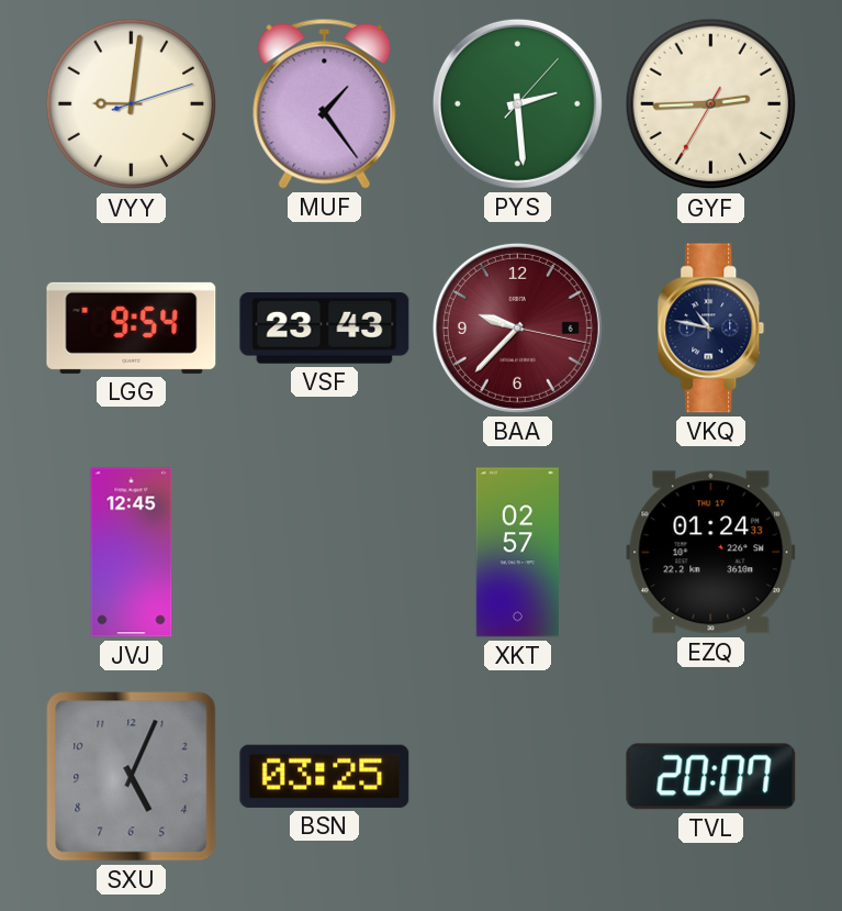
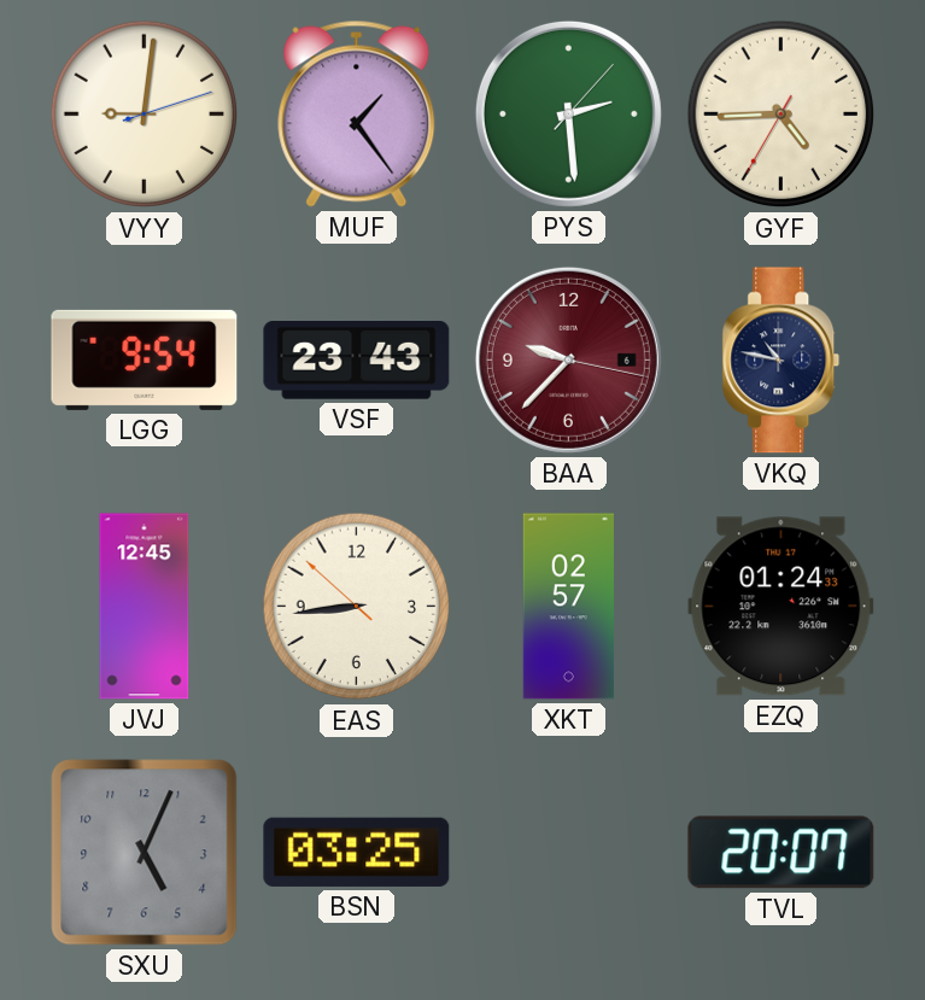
GYF: 2:44 -> 4:44 (781, 115)
EAS: none -> 8:43 (357, 607)
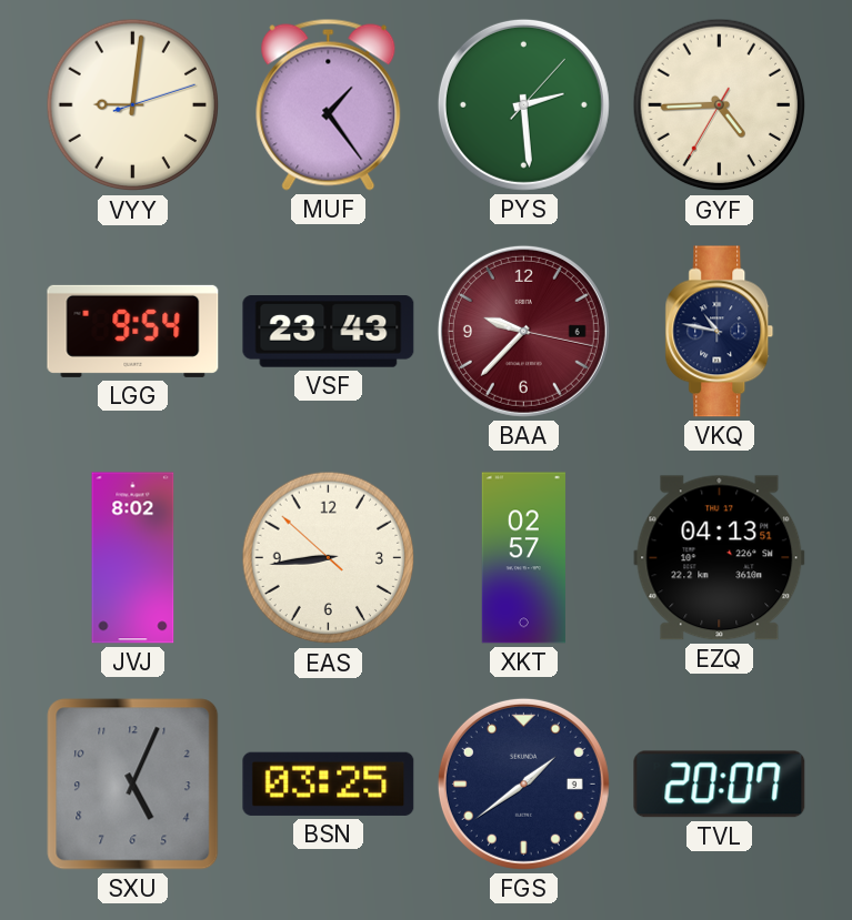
JVJ: 12:45 -> 8:02 (133, 558)
EZQ: 01:24 -> 04:13 (720, 558)
FGS: none -> 1:39 (523, 783)
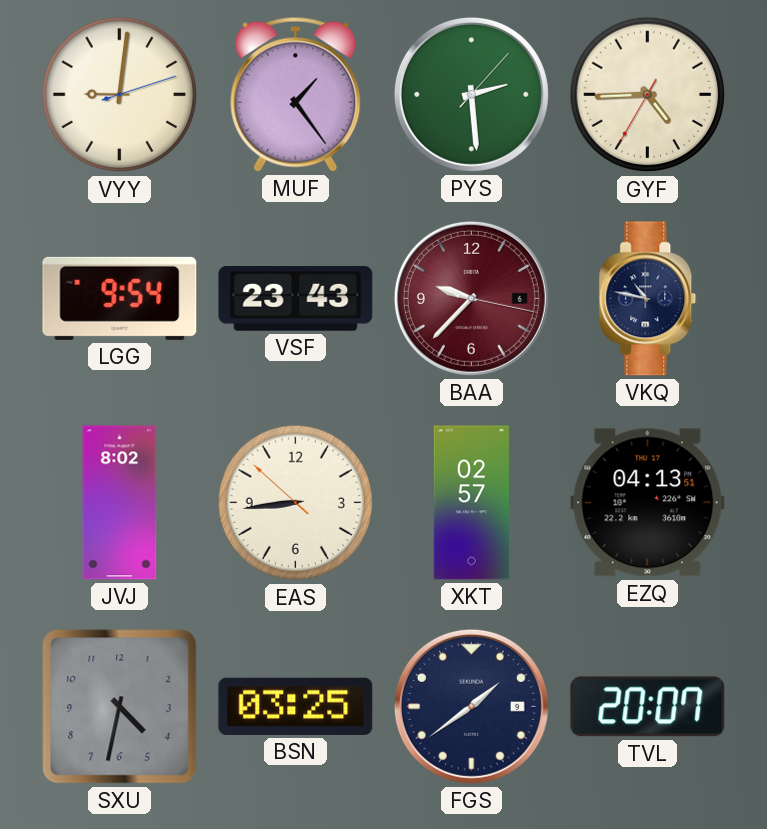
SXU: 5:04 -> 4:32 (120, 707)
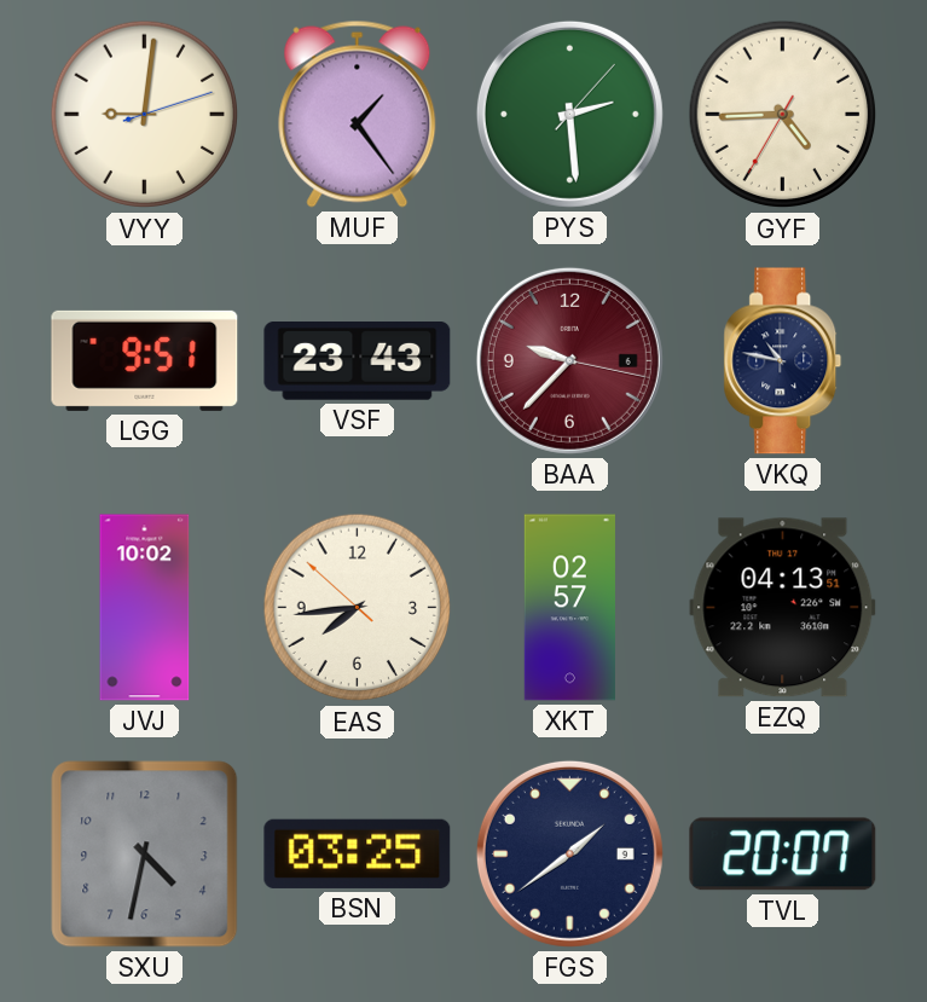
LGG: 9:54 -> 9:51 (145, 360)
JVJ: 8:02 -> 10:02 (145, 608)
EAS: 8:43 -> 7:43 (358, 608)
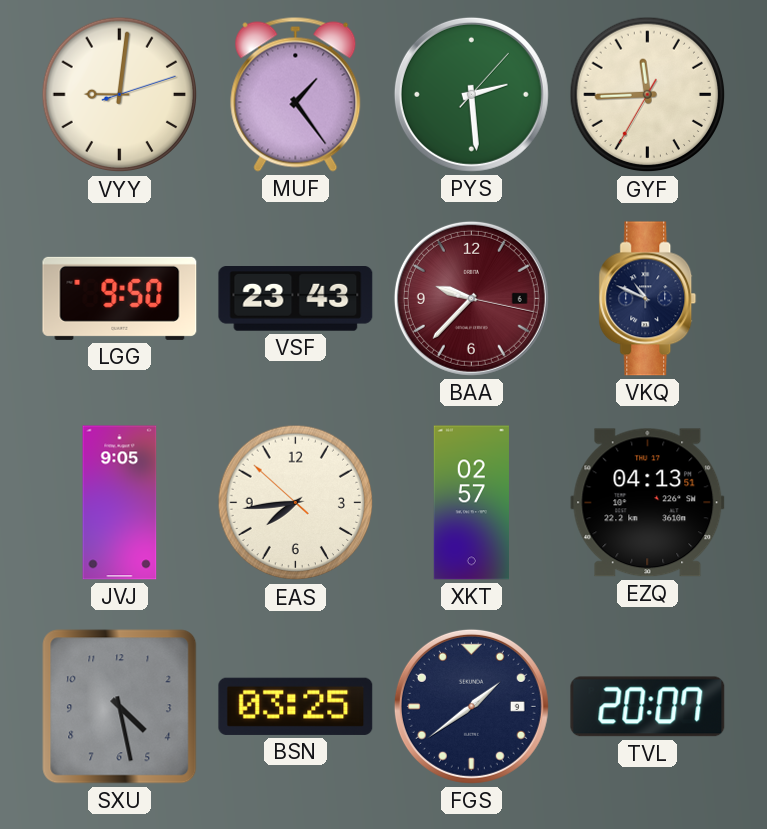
GYF: 4:44 -> 11:44 (648, 95)
LGG: 9:51 -> 9:50 (120, 298)
VKQ: 10:47 -> 10:49 (648, 299)
JVJ: 10:02 -> 9:05 (120, 503)
SXU: 4:32 -> 4:28 (120, 707)
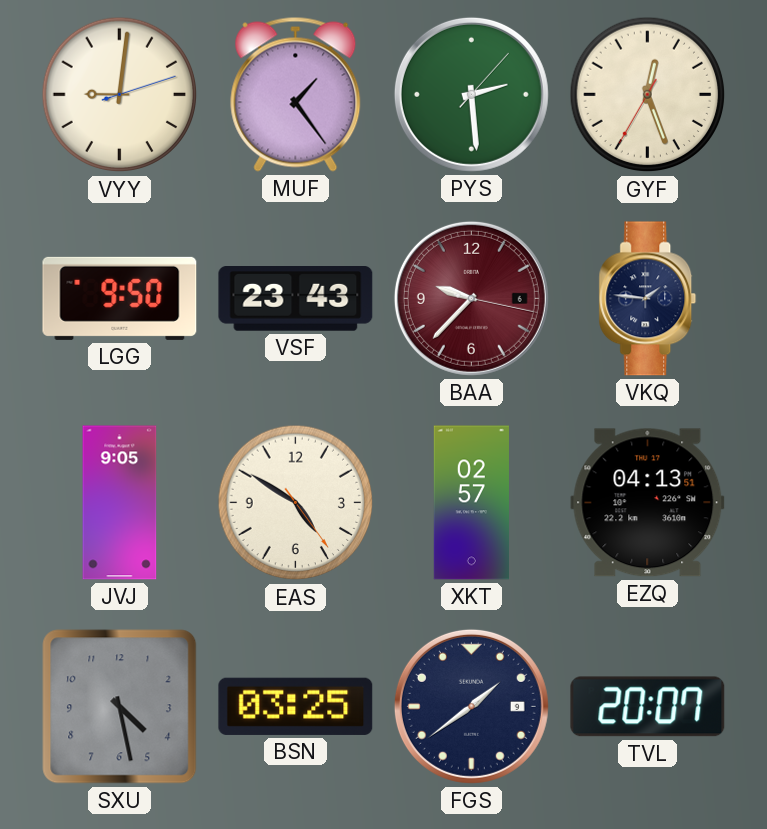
GYF: 11:44 -> 12:26 (648, 95)
VKQ: 10:49 -> 1:46 (648, 299)
EAS: 7:43 -> 4:50 (296, 503)
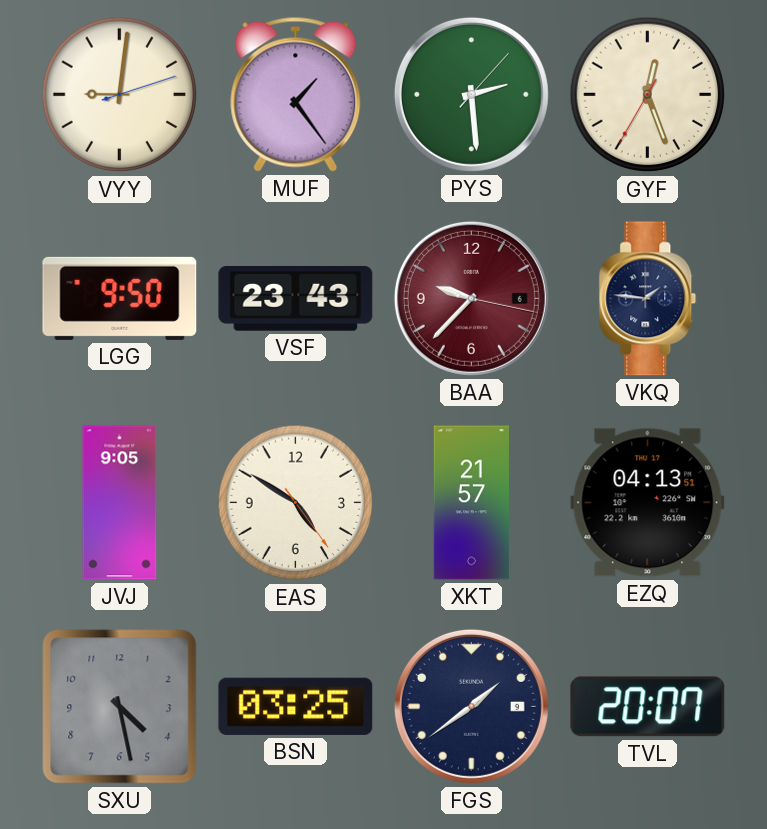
XKT: 02:57 -> 21:57 (471, 503)
